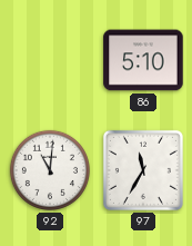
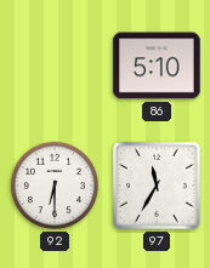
92: 11:01 -> 6:30 (55, 186)
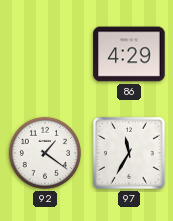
86: 5:10 -> 4:29 (129, 54)
92: 6:30 -> 1:21 (45, 153)
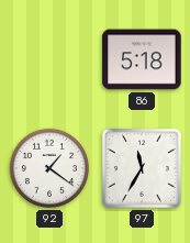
86: 4:29 -> 5:18 (142, 59)
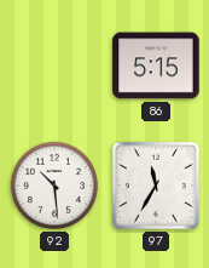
86: 5:18 -> 5:15 (156, 65)
92: 1:21 -> 10:29 (54, 186)
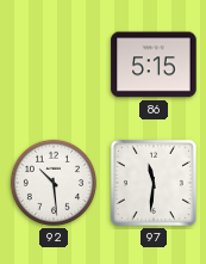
97: 11:35 -> 11:31 (154, 183)
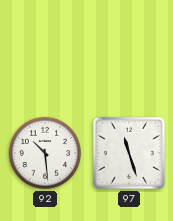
86: 5:15 -> none (154, 65)
97: 11:31 -> 11:27 (129, 153)
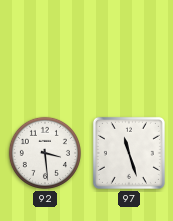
92: 10:29 -> 3:29 (45, 153)
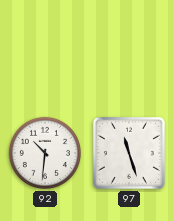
92: 3:29 -> 10:31 (45, 153)
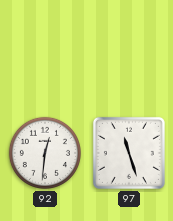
92: 10:31 -> 12:31 (45, 153)
